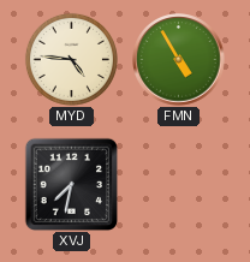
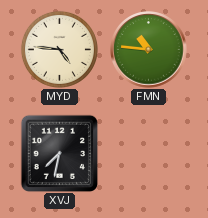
FMN: 4:55 -> 10:46 (149, 50)
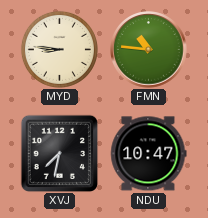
MYD: 4:46 -> 8:46 (59, 49)
NDU: none -> 10:47 (149, 154)
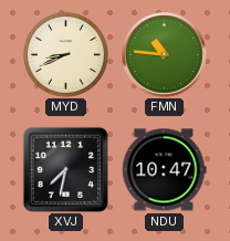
MYD: 8:46 -> 8:41 (65, 54)
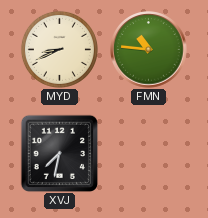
NDU: 10:47 -> none (165, 170)
